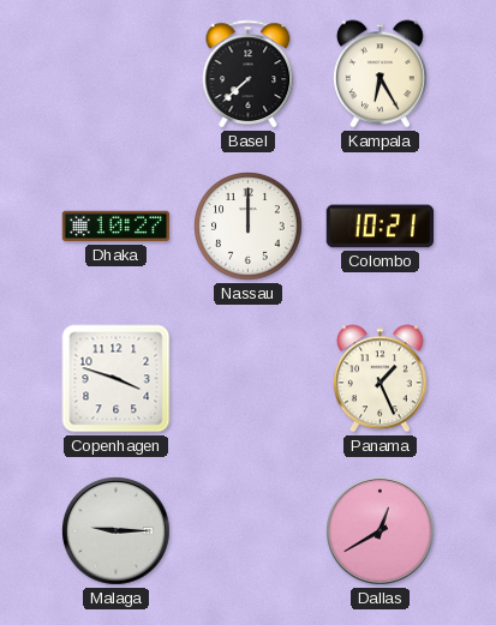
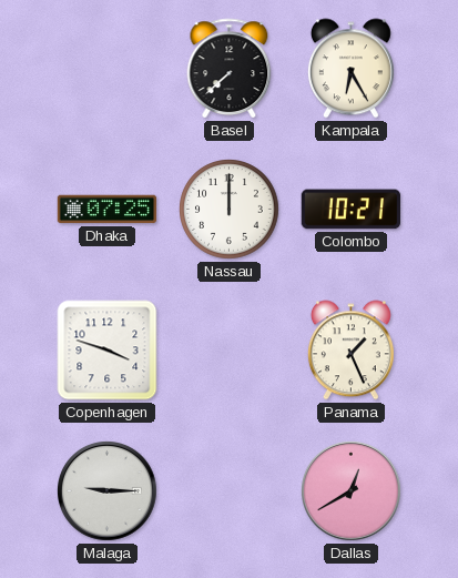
Dhaka: 10:27 -> 07:25 (108, 210)
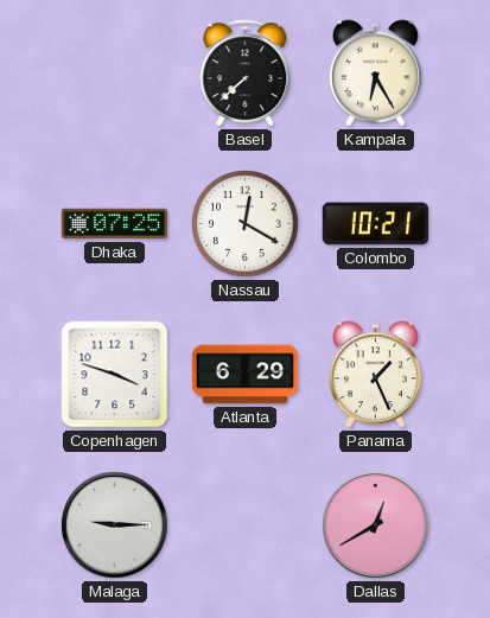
Nassau: 12:00 -> 12:20 (246, 224)
Atlanta: none -> 6:29 (246, 375)
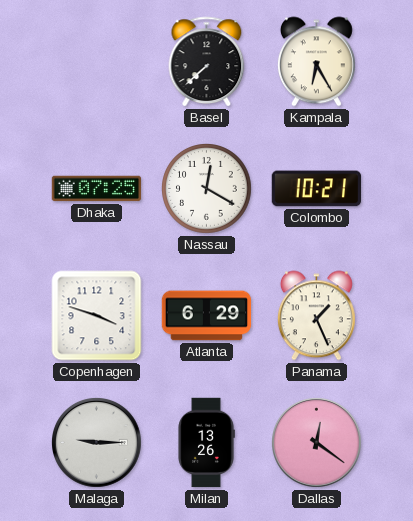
Milan: none -> 13:26 (206, 443)
Dallas: 12:40 -> 12:21 (317, 443)
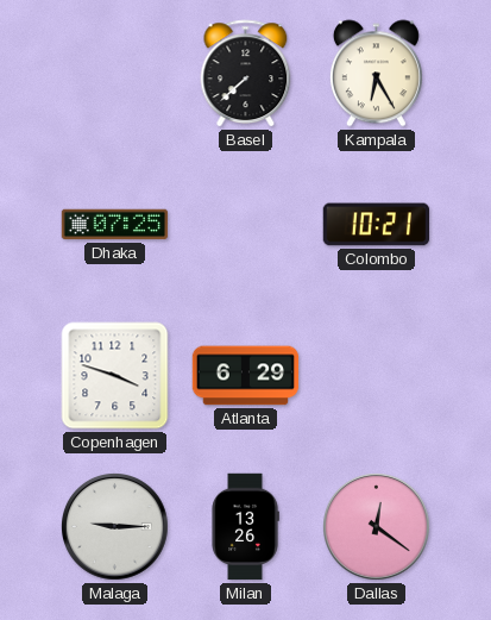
Nassau: 12:20 -> none (207, 189)
Panama: 1:26 -> none (316, 316)
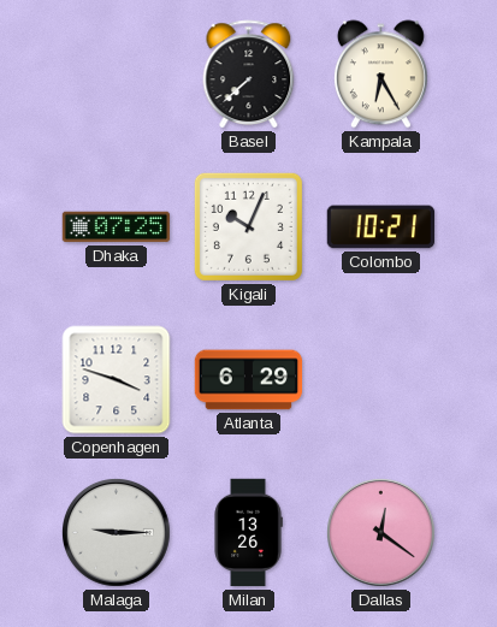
Kigali: none -> 10:04 (248, 226)
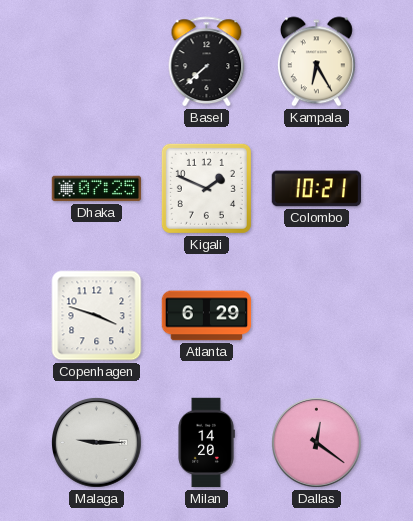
Kigali: 10:04 -> 1:49 (206, 188)
Milan: 13:26 -> 14:20 (206, 443)
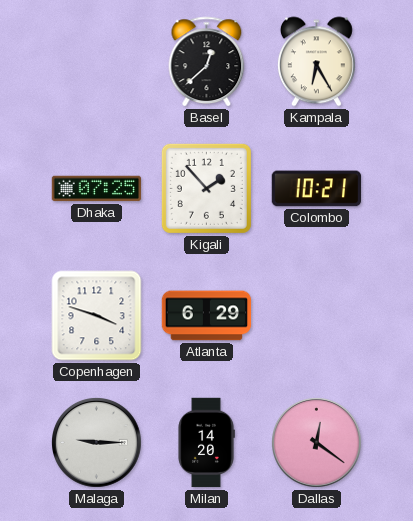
Basel: 7:38 -> 12:38 (207, 62)
Kigali: 1:49 -> 1:53 (206, 188)
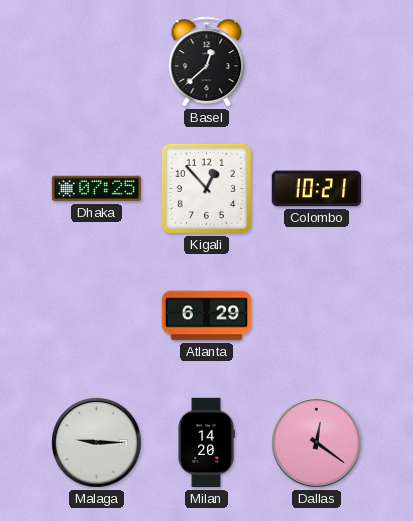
Kampala: 6:25 -> none (316, 62)
Kigali: 1:53 -> 12:53 (206, 188)
Copenhagen: 3:48 -> none (97, 316)
